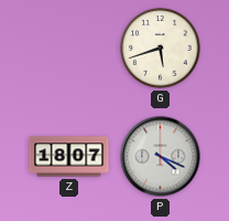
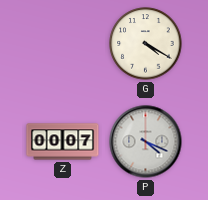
G: 5:42 -> 4:20 (146, 44)
Z: 18:07 -> 00:07 (63, 142)
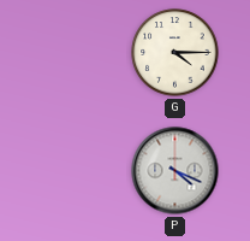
G: 4:20 -> 4:15 (175, 53)
Z: 00:07 -> none (63, 142)
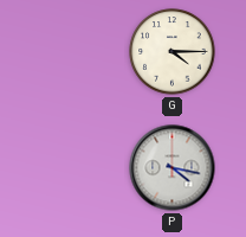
P: 4:19 -> 4:17 (173, 168)
